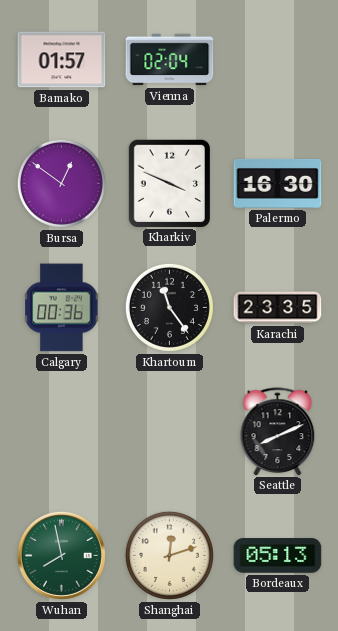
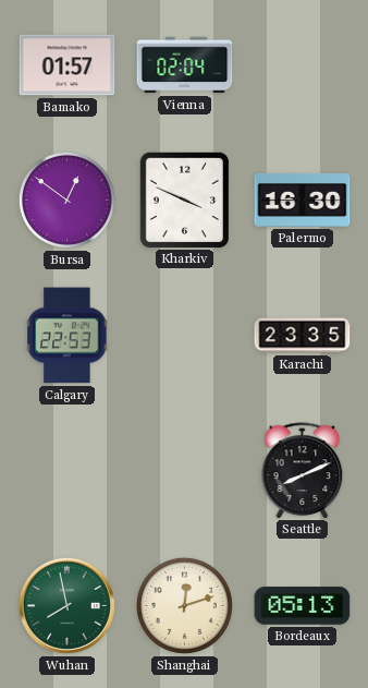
Calgary: 00:36 -> 22:53 (68, 336)
Khartoum: 11:24 -> none (169, 307)
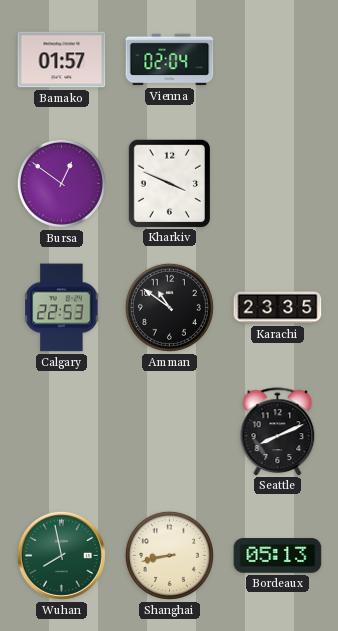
Palermo: 16:30 -> none (303, 201)
Amman: none -> 10:51 (169, 307)
Shanghai: 12:12 -> 8:43 (169, 555)
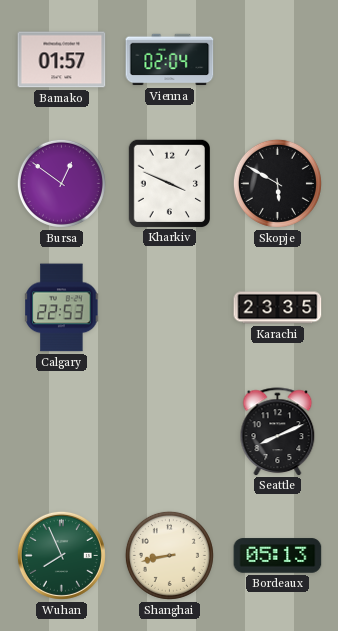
Skopje: none -> 5:50 (277, 183)
Amman: 10:51 -> none (169, 307)
Wuhan: 7:58 -> 7:56 (61, 555)
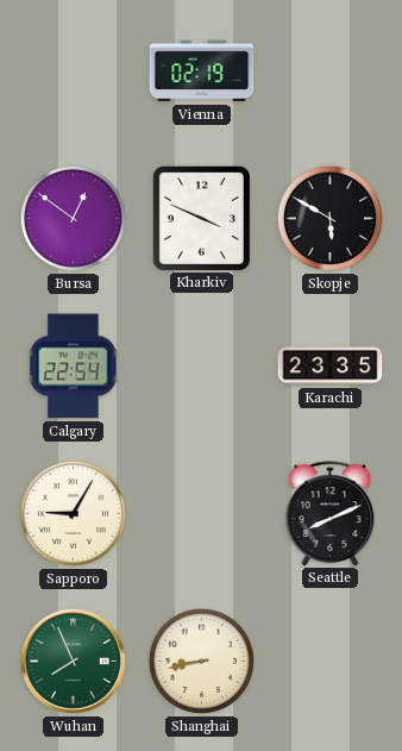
Bamako: 01:57 -> none (62, 60)
Vienna: 02:04 -> 02:19 (202, 71)
Calgary: 22:53 -> 22:54 (74, 367)
Sapporo: none -> 9:05 (73, 513)
Bordeaux: 05:13 -> none (278, 556)
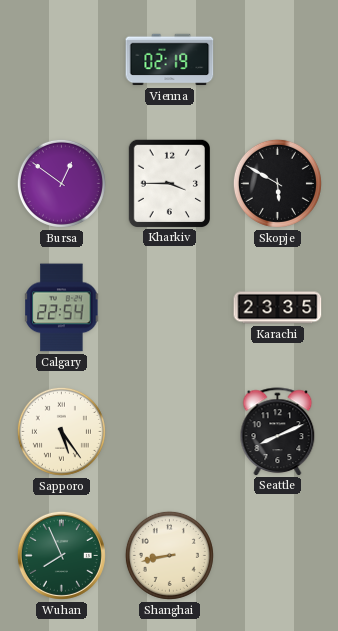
Kharkiv: 3:49 -> 3:45 (169, 183)
Sapporo: 9:05 -> 5:24 (61, 431)
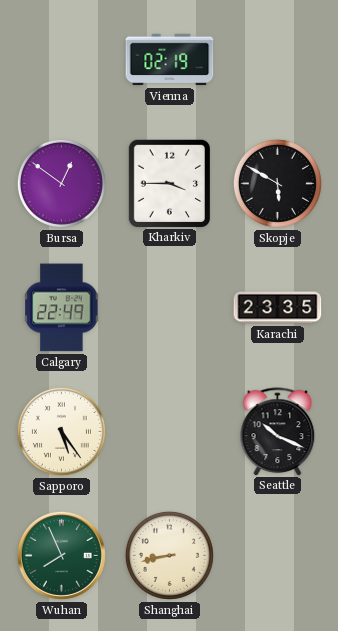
Calgary: 22:54 -> 22:49 (62, 308)
Seattle: 8:11 -> 10:19 (278, 431)
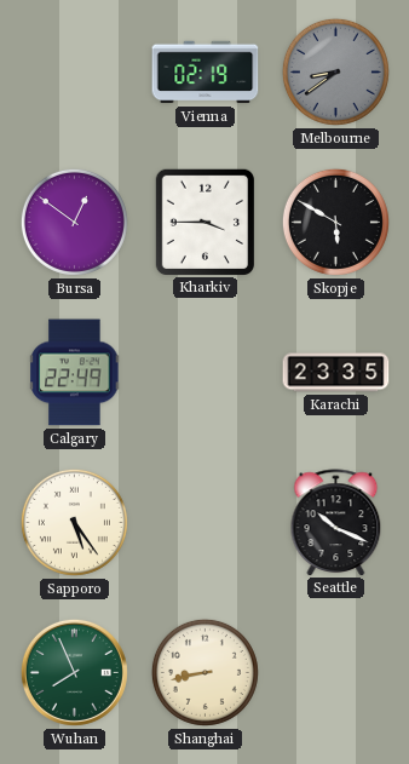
Melbourne: none -> 8:39 (335, 71)
